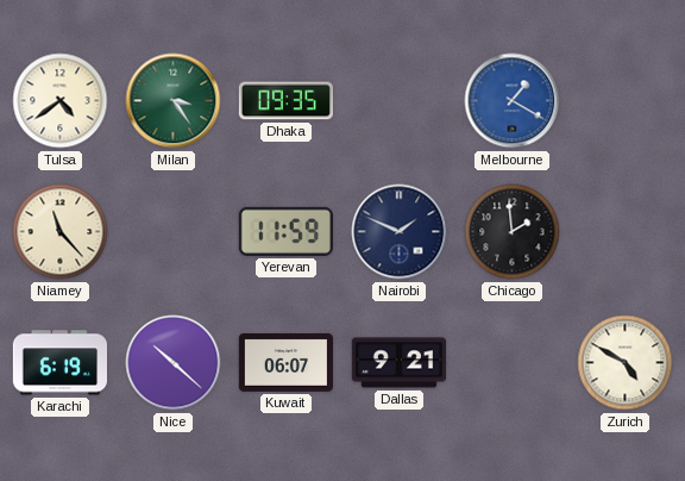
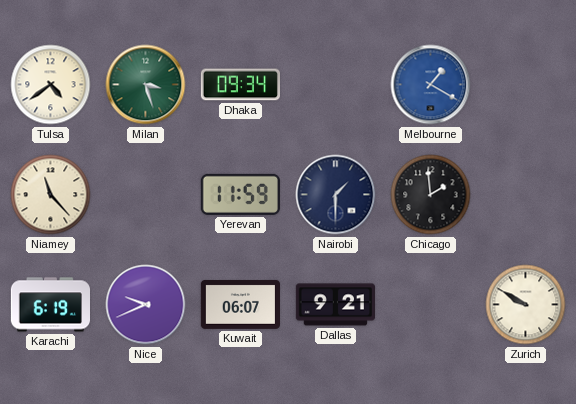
Milan: 3:24 -> 3:27 (146, 85)
Dhaka: 09:35 -> 09:34 (240, 85)
Nairobi: 1:49 -> 1:30 (336, 195)
Nice: 10:22 -> 9:41 (146, 305)
Zurich: 4:50 -> 9:50 (526, 305)
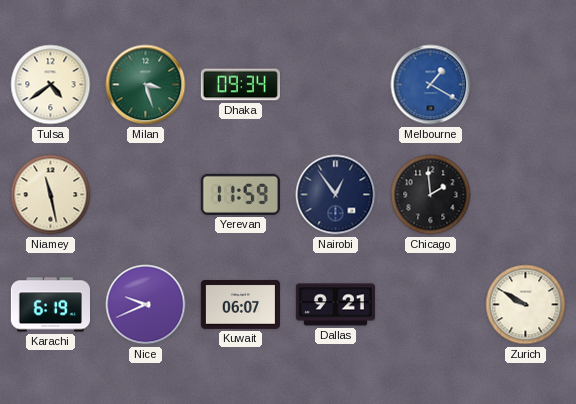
Niamey: 11:23 -> 11:28 (51, 195)
Nairobi: 1:30 -> 12:54 (336, 195)
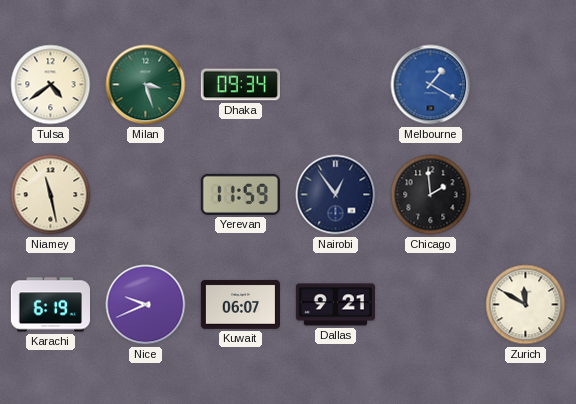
Zurich: 9:50 -> 11:50 (526, 305)
